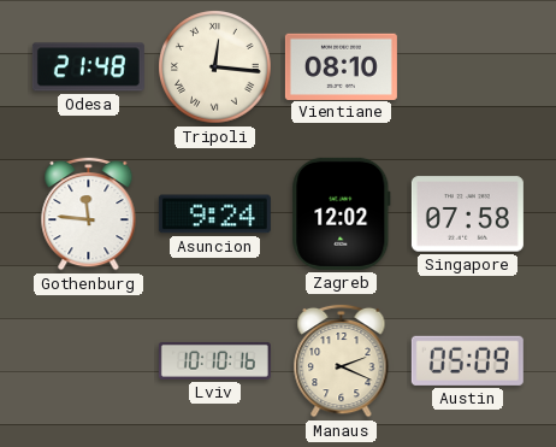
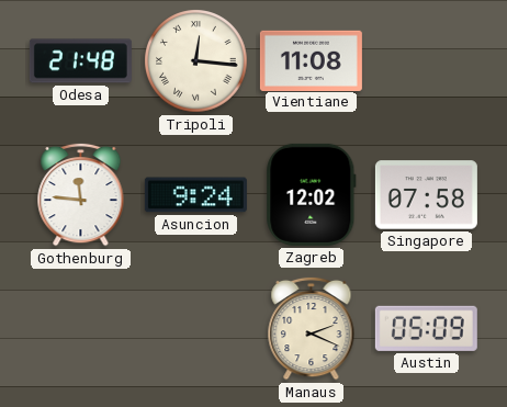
Vientiane: 08:10 -> 11:08 (311, 60)
Lviv: 10:10 -> none (214, 360)
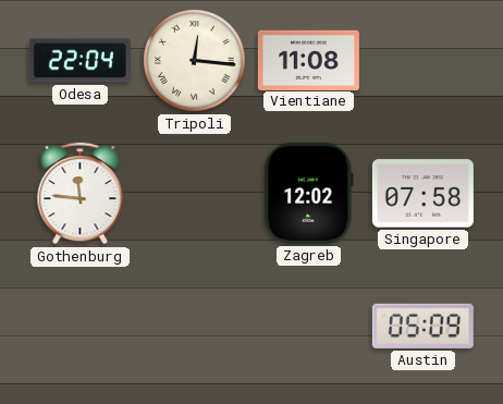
Odesa: 21:48 -> 22:04 (79, 61)
Asuncion: 9:24 -> none (195, 195)
Manaus: 2:19 -> none (312, 328)
